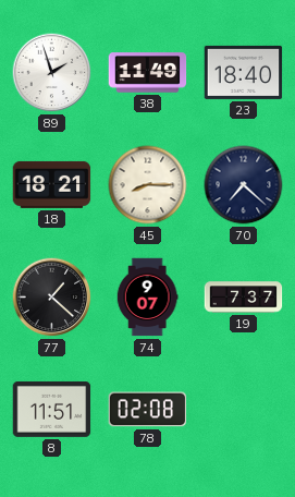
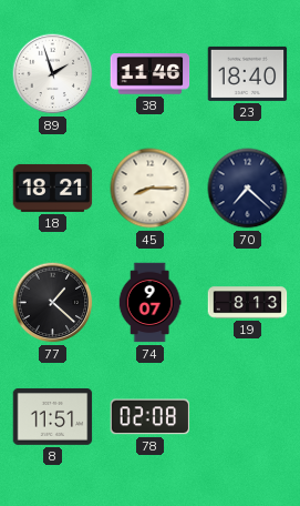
38: 11:49 -> 11:46 (151, 74)
19: 7:37 -> 8:13 (248, 303)
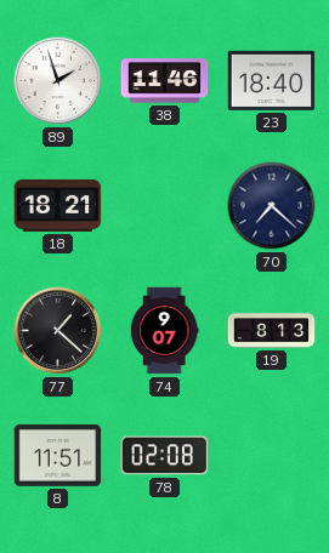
45: 8:15 -> none (151, 189)
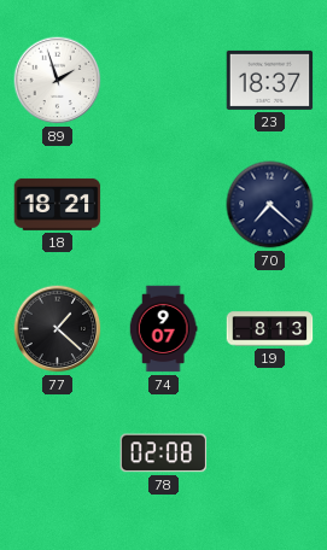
38: 11:46 -> none (165, 81)
23: 18:40 -> 18:37 (270, 80)
8: 11:51 -> none (58, 455)
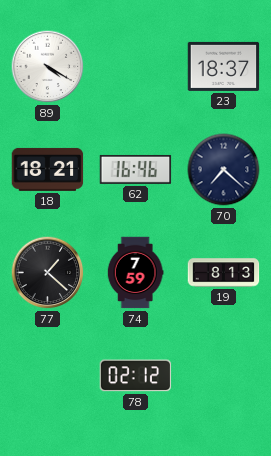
89: 1:57 -> 4:20 (48, 67)
62: none -> 16:46 (136, 169)
74: 9:07 -> 7:59 (135, 273)
78: 02:08 -> 02:12 (136, 376)
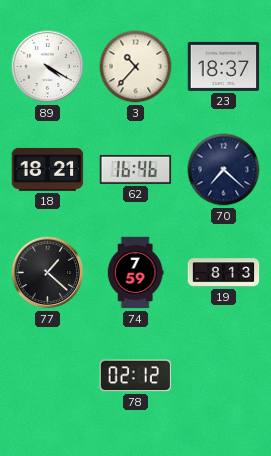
3: none -> 10:37 (136, 67)
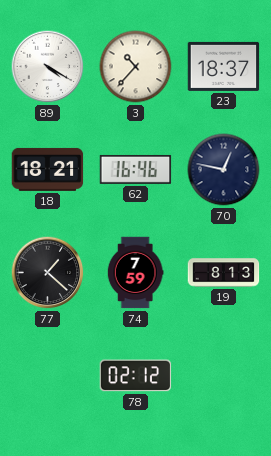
70: 7:22 -> 12:47 (224, 170)
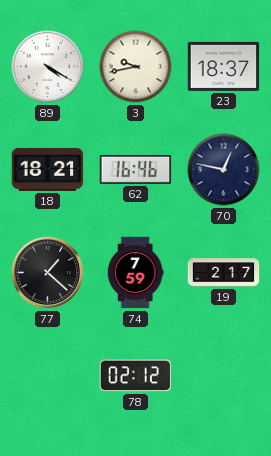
3: 10:37 -> 9:43 (136, 67)
19: 8:13 -> 2:17 (224, 273)
